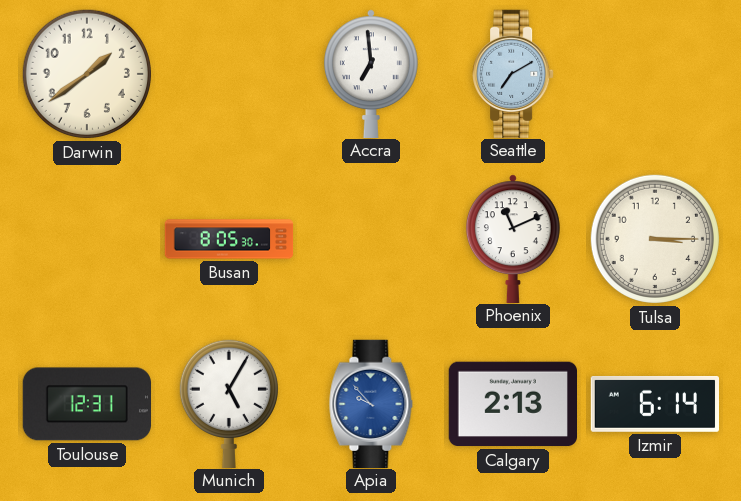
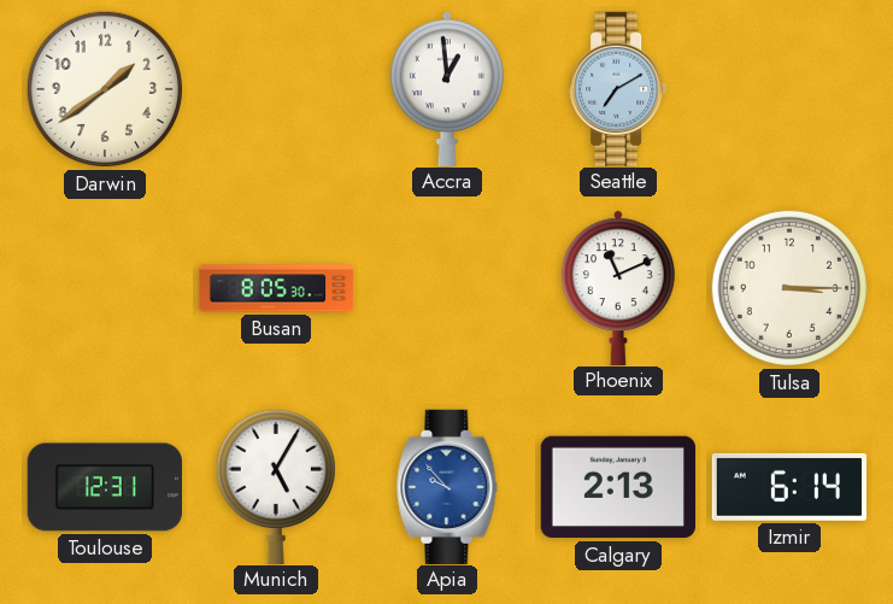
Accra: 6:59 -> 12:59 (447, 88)
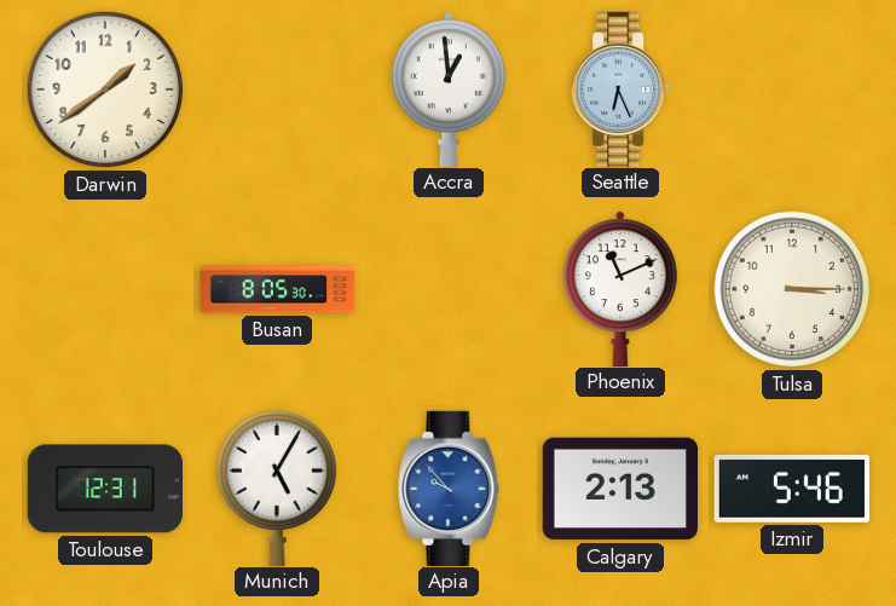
Seattle: 7:10 -> 6:26 (620, 88)
Izmir: 6:14 -> 5:46 (791, 489)
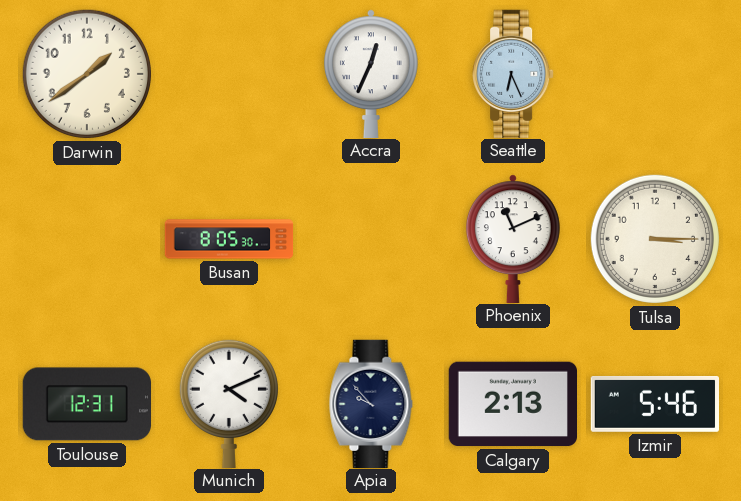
Accra: 12:59 -> 12:34 (371, 73)
Munich: 5:05 -> 4:11 (229, 403)
Apia dial: blue -> navy (371, 403)
